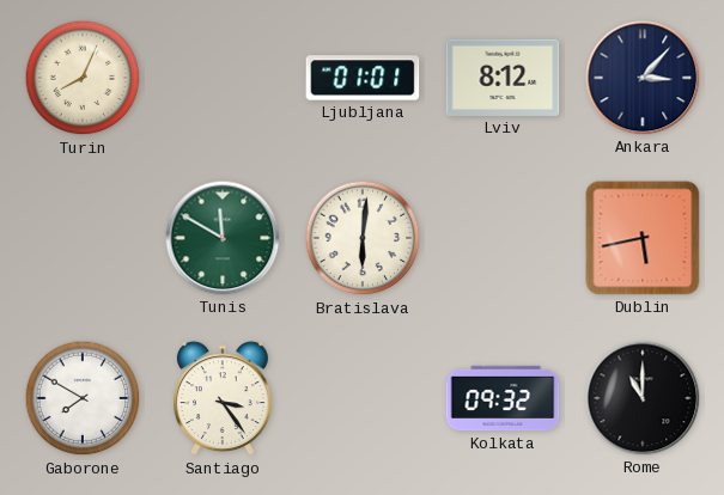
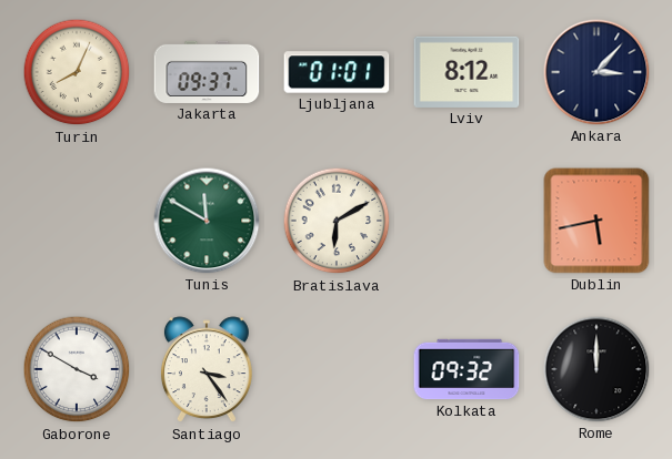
Jakarta: none -> 09:37 (207, 72)
Bratislava: 6:01 -> 6:10 (337, 221)
Gaborone: 7:50 -> 3:50 (77, 369)
Rome: 11:00 -> 12:00 (596, 369)
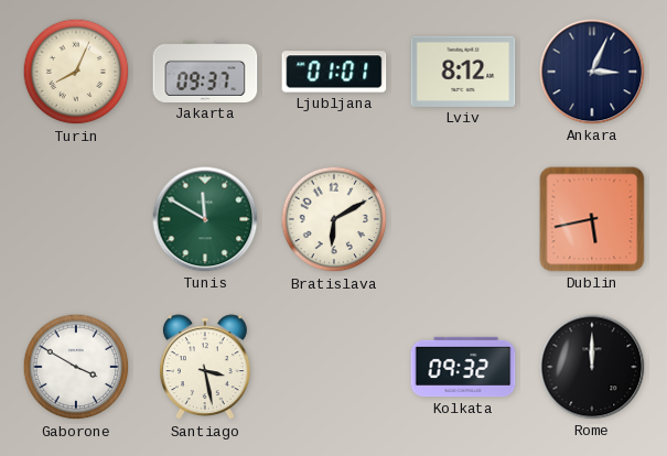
Ankara: 3:07 -> 3:04 (592, 72)
Santiago: 3:24 -> 3:28 (205, 368)
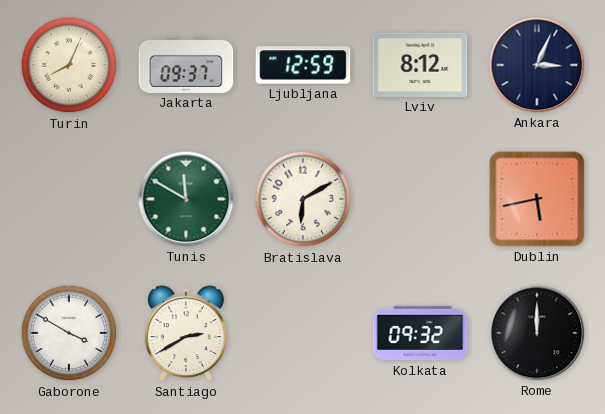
Ljubljana: 01:01 -> 12:59 (303, 65)
Santiago: 3:28 -> 2:40 (186, 334)
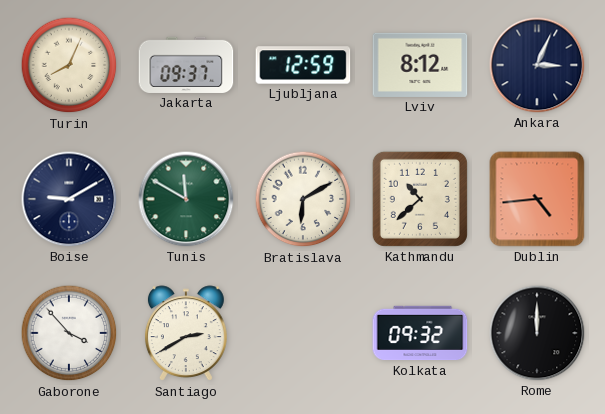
Boise: none -> 9:10 (69, 199)
Kathmandu: none -> 10:38 (420, 199)
Dublin: 5:43 -> 4:44 (537, 199)
Gaborone: 3:50 -> 3:53 (69, 333)
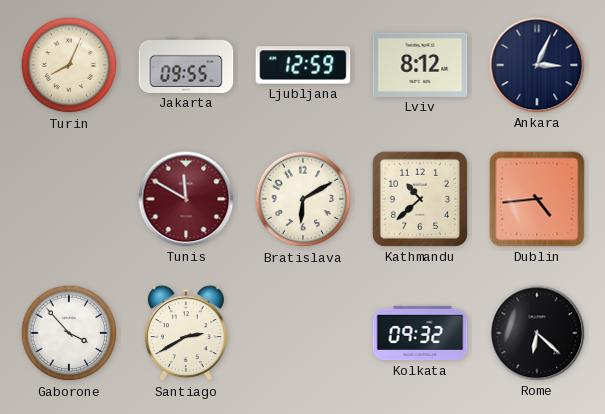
Jakarta: 09:37 -> 09:55 (186, 65)
Boise: 9:10 -> none (69, 199)
Tunis dial: green -> burgundy (186, 199)
Rome: 12:00 -> 6:22 (537, 333)
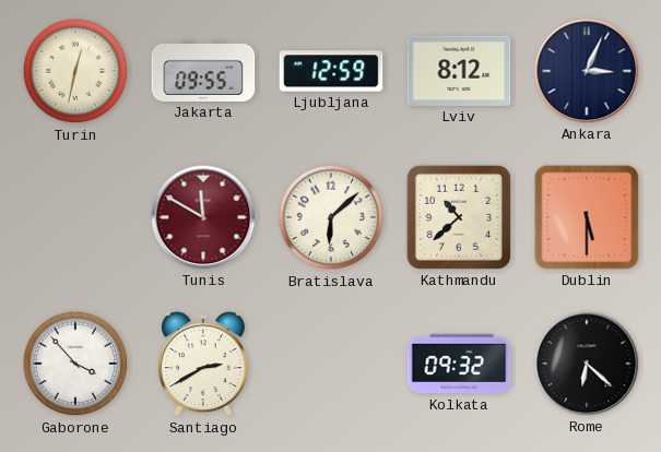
Turin: 8:04 -> 12:32 (75, 71)
Bratislava: 6:10 -> 6:08 (331, 217)
Dublin: 4:44 -> 5:30 (587, 217)
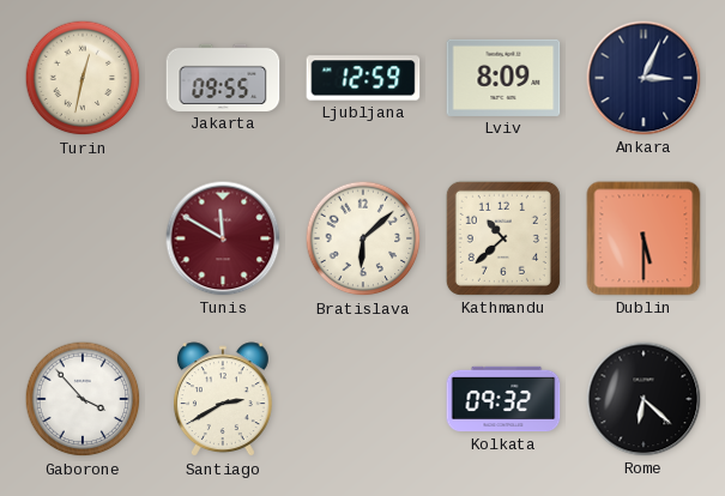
Lviv: 8:12 -> 8:09 (503, 78)
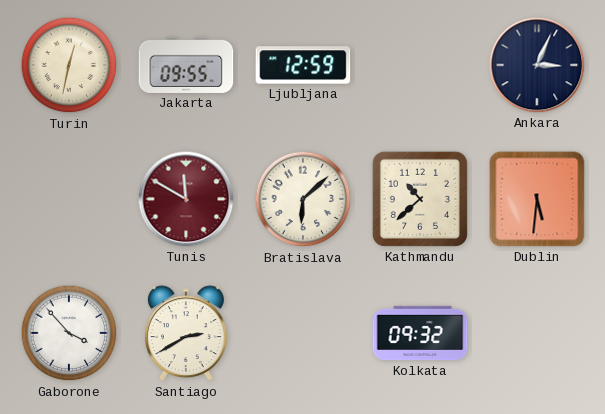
Lviv: 8:09 -> none (503, 78)
Dublin: 5:30 -> 5:31 (537, 199)
Rome: 6:22 -> none (644, 399)
